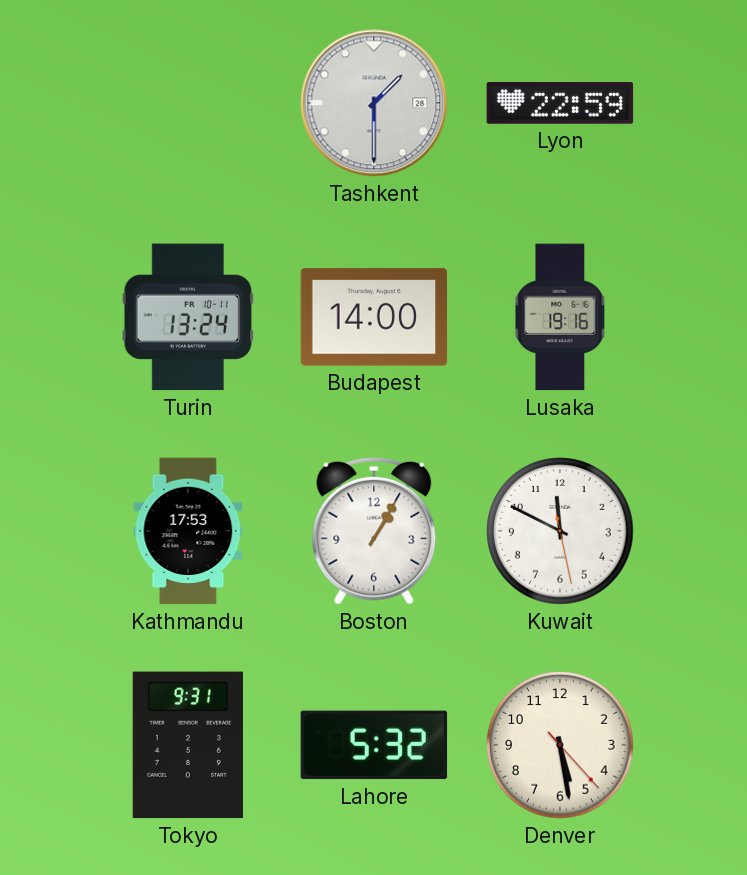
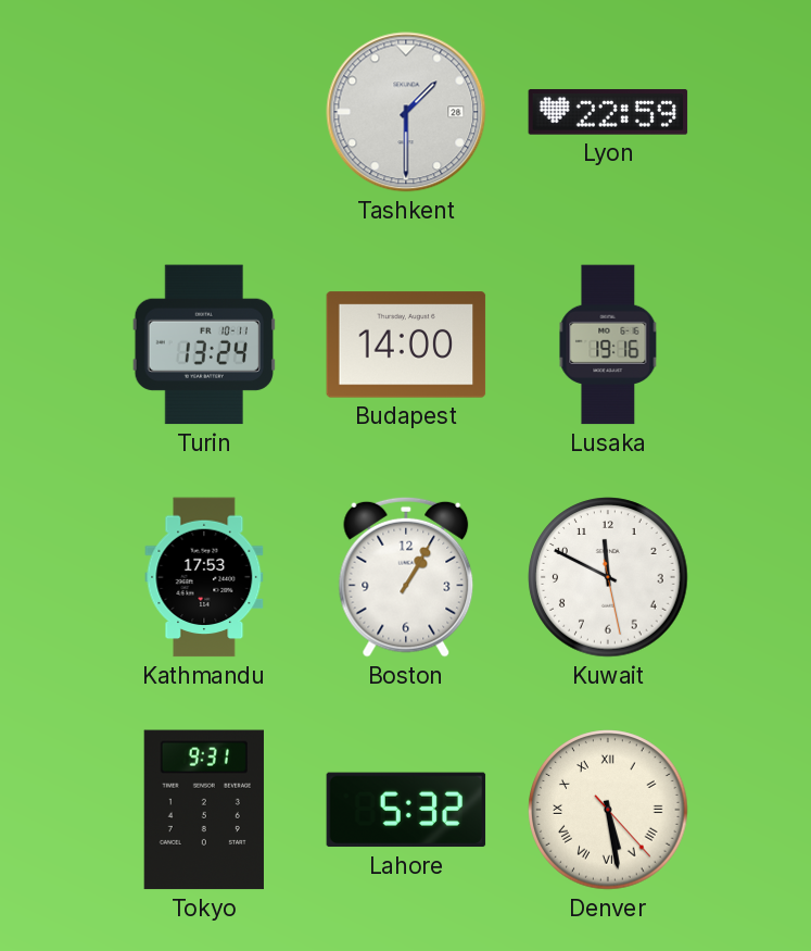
Denver numerals: Arabic -> Roman (608, 810)
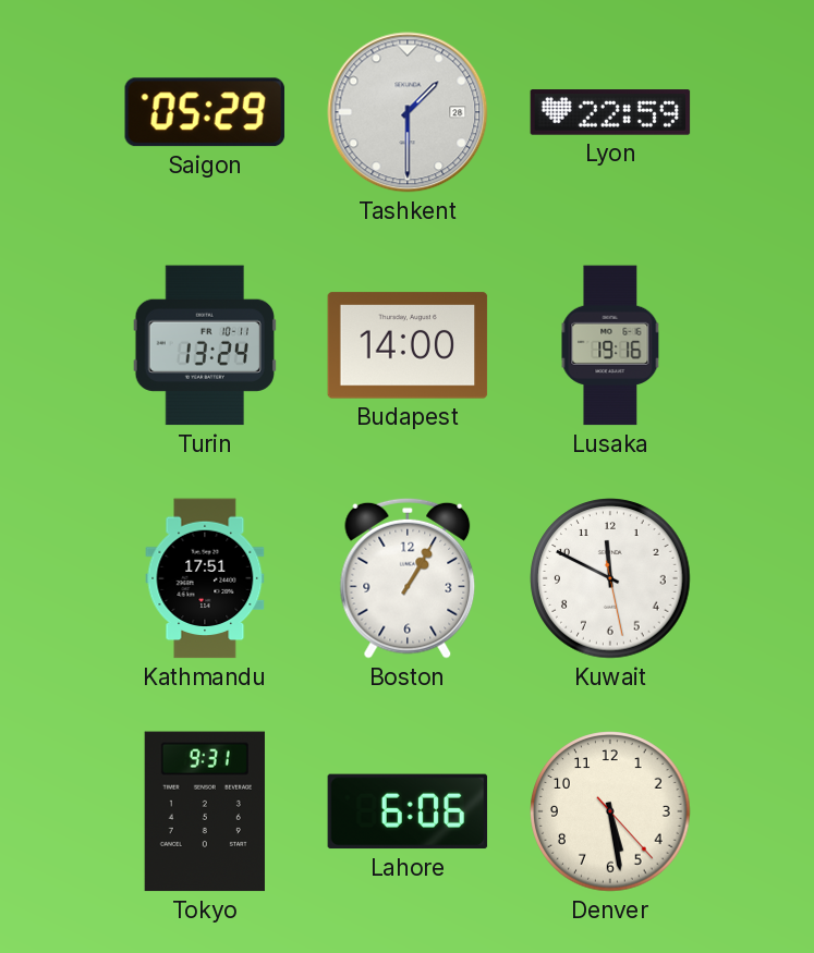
Saigon: none -> 05:29 (205, 112)
Kathmandu: 17:53 -> 17:51 (205, 578)
Lahore: 5:32 -> 6:06 (408, 811)
Denver numerals: Roman -> Arabic (610, 811)
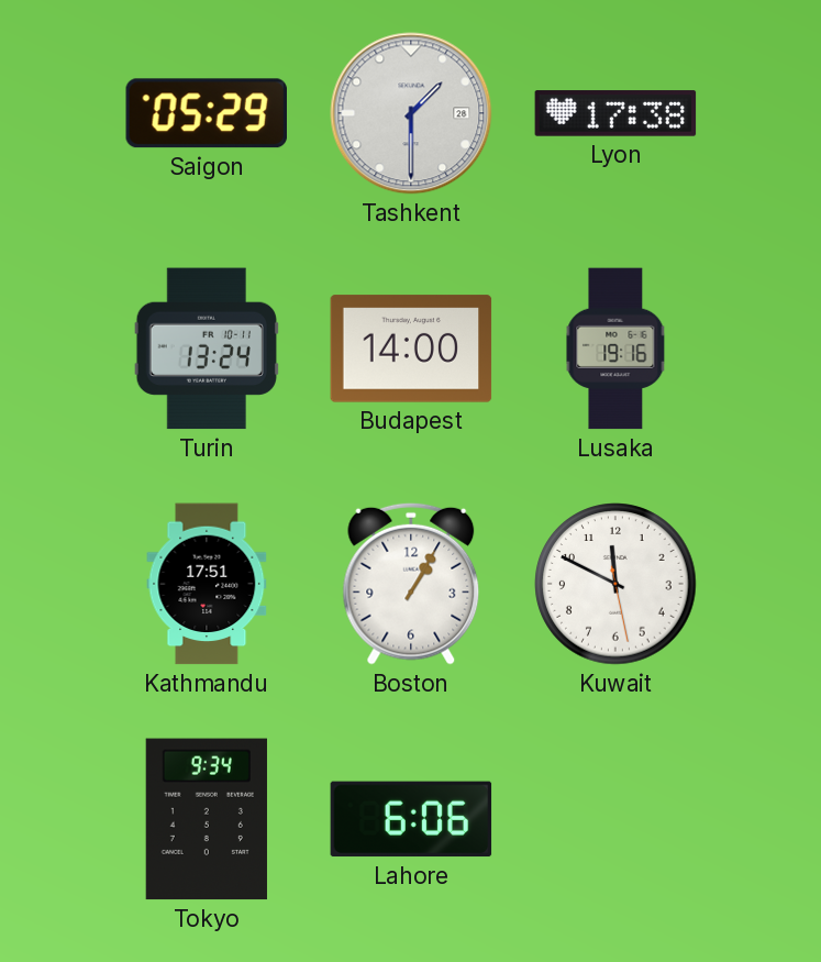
Lyon: 22:59 -> 17:38 (615, 113)
Tokyo: 9:31 -> 9:34 (207, 819)
Denver: 5:28 -> none (610, 811)
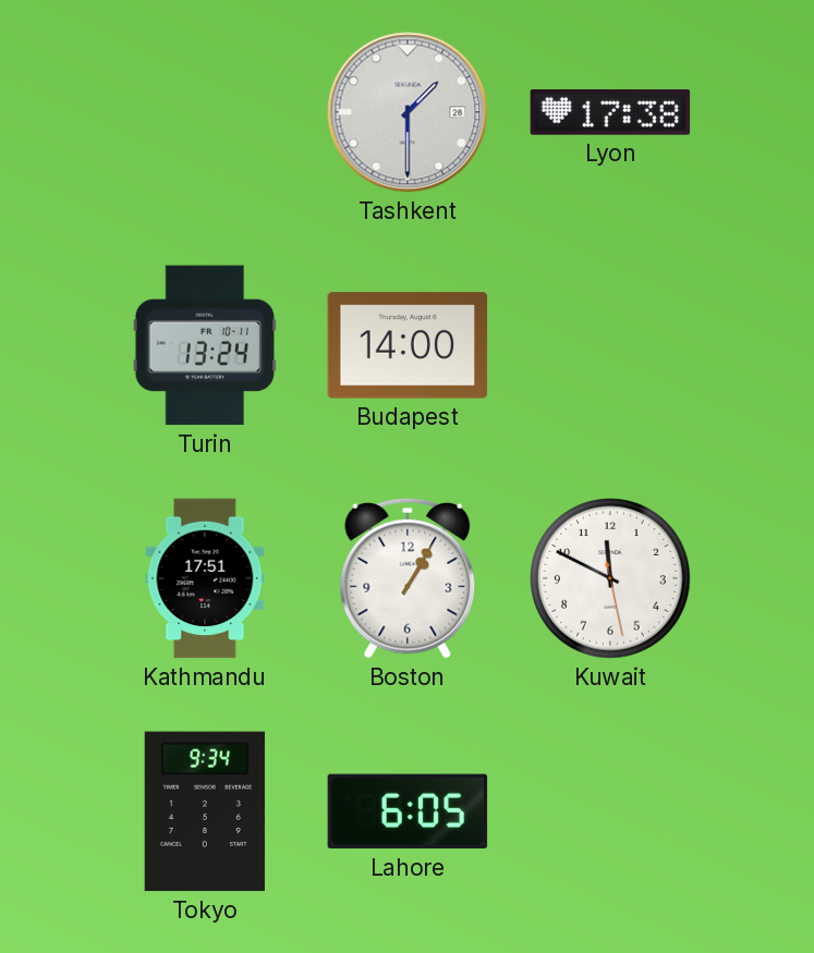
Saigon: 05:29 -> none (207, 113)
Lusaka: 19:16 -> none (615, 349)
Lahore: 6:06 -> 6:05 (408, 811)
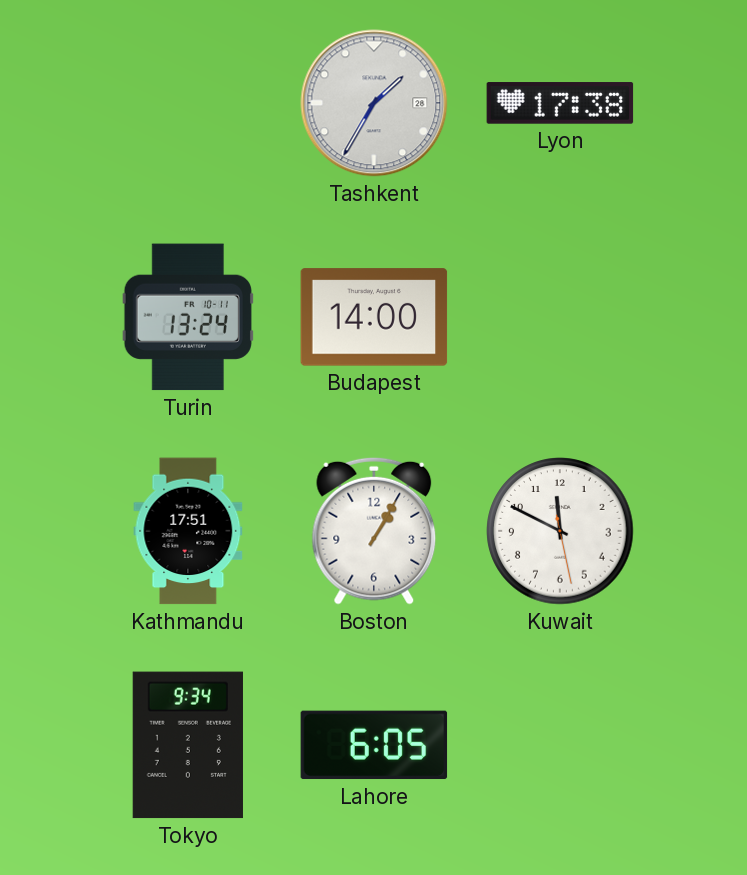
Tashkent: 1:30 -> 1:35 (374, 103)
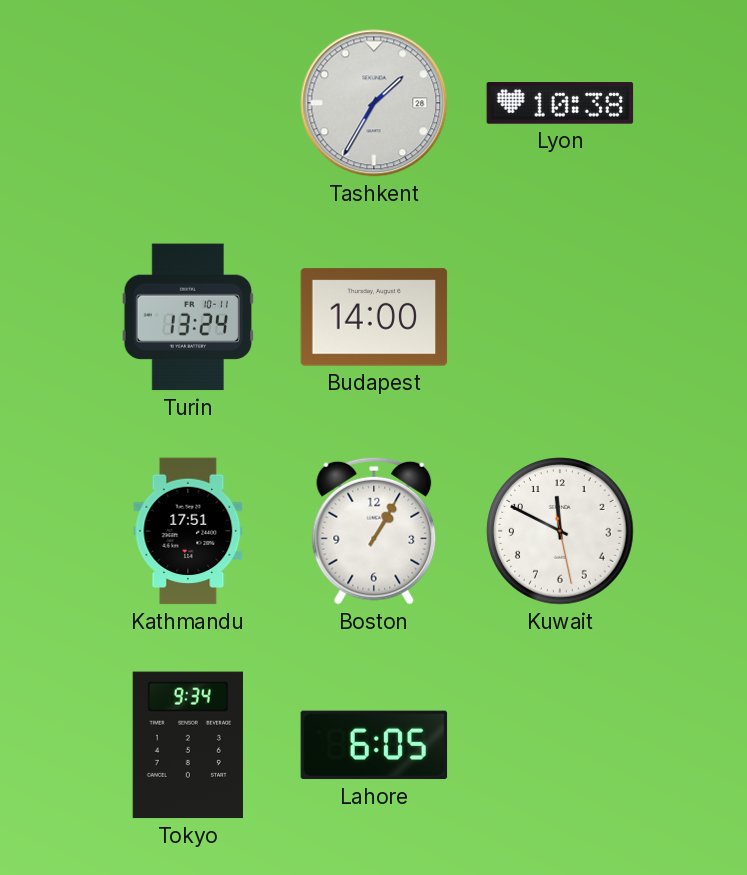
Lyon: 17:38 -> 10:38 (560, 103)
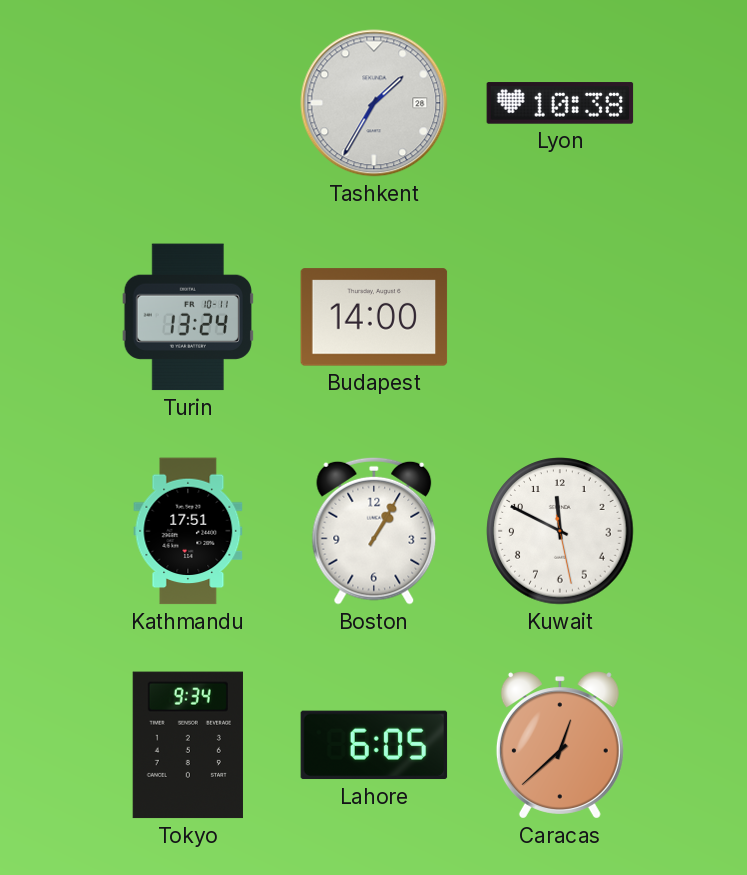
Caracas: none -> 12:38 (560, 745)
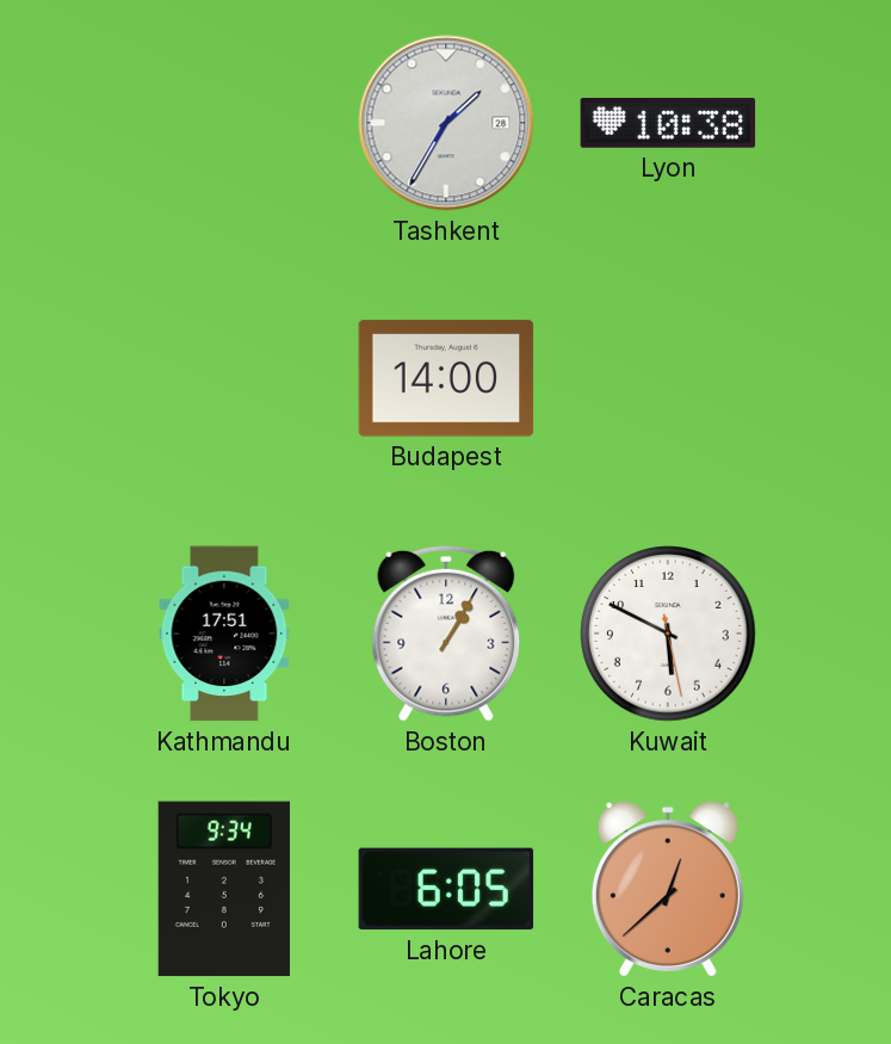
Turin: 13:24 -> none (188, 317)
Kuwait: 11:49 -> 5:49 (668, 634)
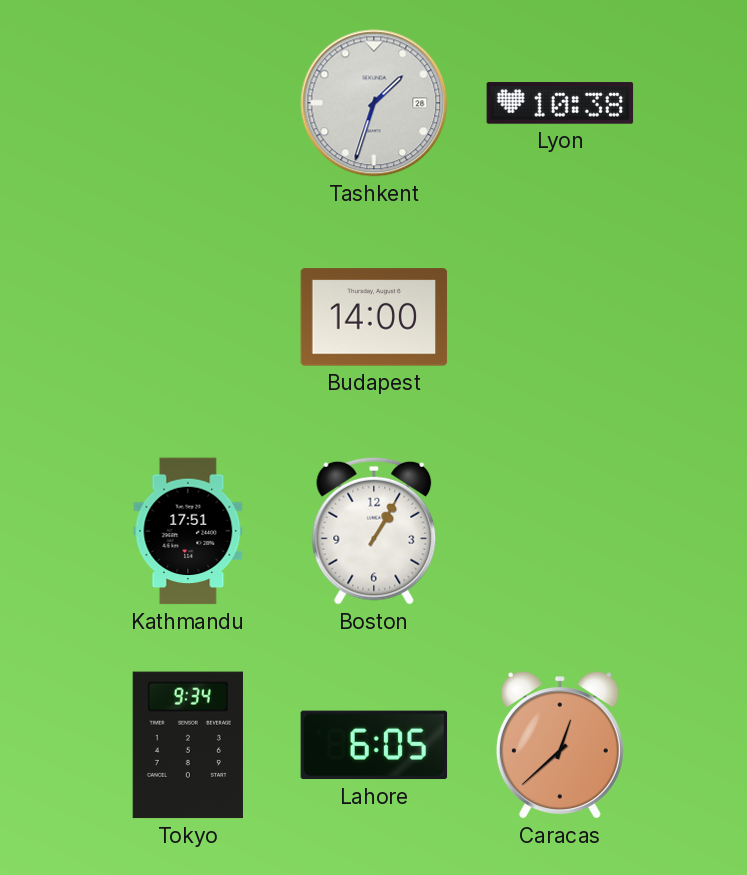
Tashkent: 1:35 -> 1:33 (374, 103)
Kuwait: 5:49 -> none (668, 634)
